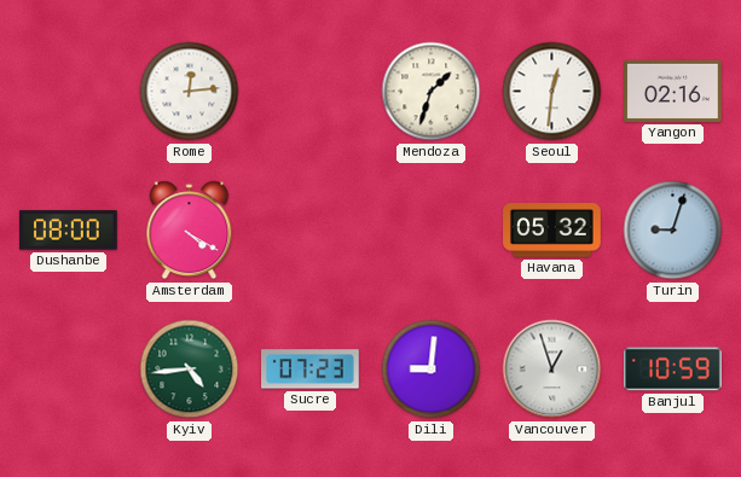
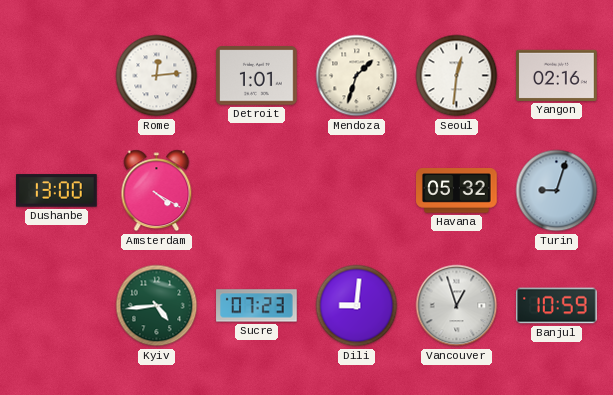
Detroit: none -> 1:01 (257, 76)
Dushanbe: 08:00 -> 13:00 (57, 191)
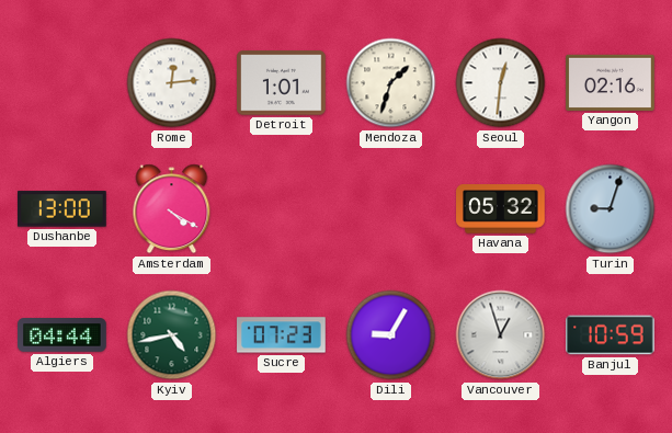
Algiers: none -> 04:44 (62, 335)
Kyiv: 4:44 -> 4:43 (172, 335)
Dili: 9:01 -> 9:05 (391, 335)
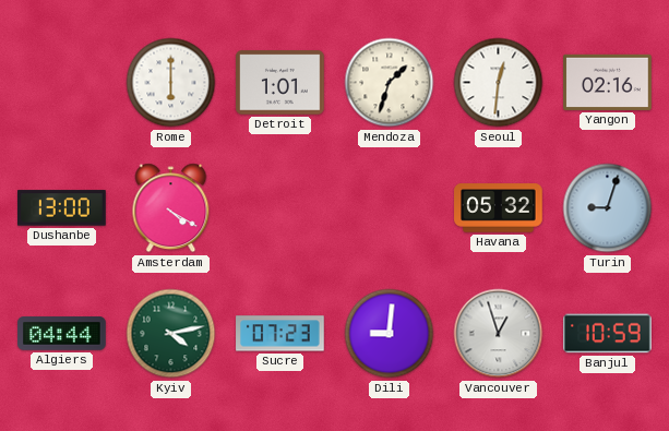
Rome: 12:14 -> 6:00 (171, 83)
Kyiv: 4:43 -> 4:13 (171, 334)
Dili: 9:05 -> 9:01 (390, 334)
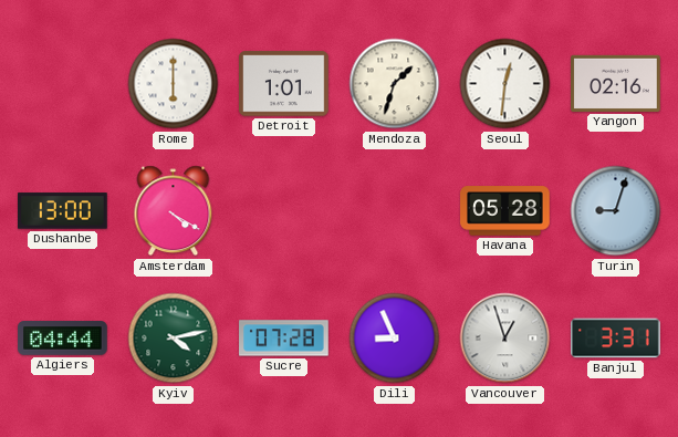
Havana: 05:32 -> 05:28 (505, 211)
Sucre: 07:23 -> 07:28 (284, 339)
Dili: 9:01 -> 8:56 (395, 339)
Banjul: 10:59 -> 3:31 (616, 339)
